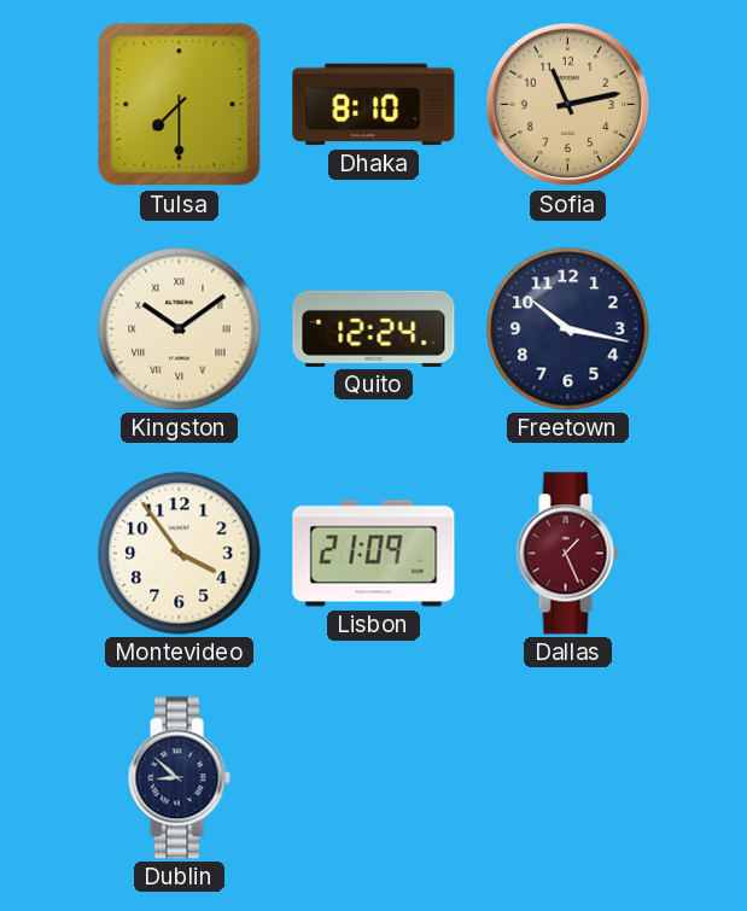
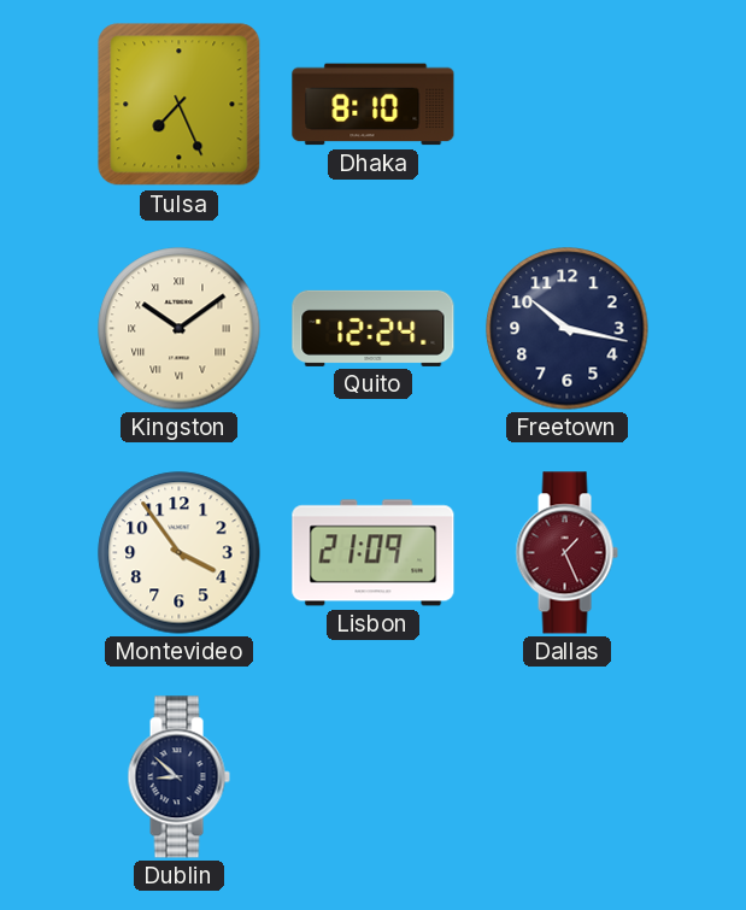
Tulsa: 7:30 -> 7:26 (180, 105)
Sofia: 11:13 -> none (568, 105)
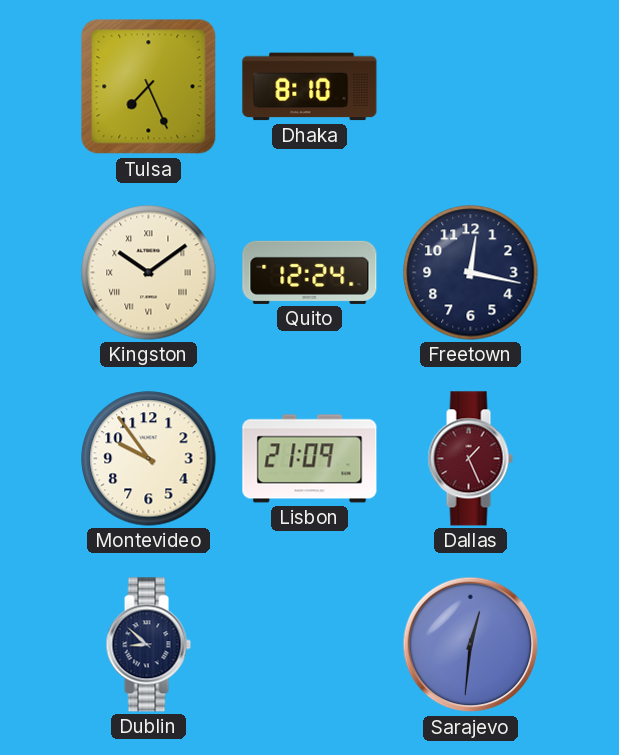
Freetown: 10:17 -> 12:17 (471, 273)
Montevideo: 3:54 -> 9:54 (149, 459)
Sarajevo: none -> 12:31 (471, 645)
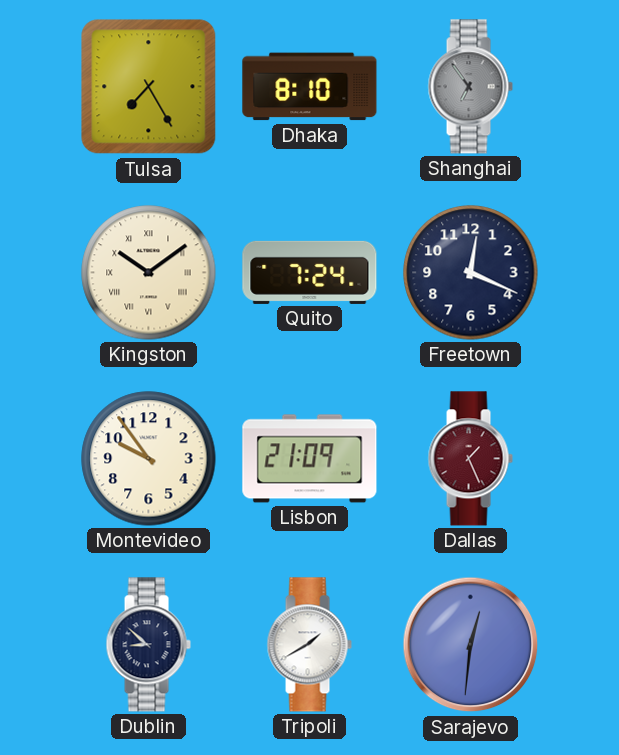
Tulsa: 7:26 -> 7:25 (149, 87)
Shanghai: none -> 6:54 (470, 87)
Quito: 12:24 -> 7:24 (310, 272)
Freetown: 12:17 -> 12:19 (471, 273)
Tripoli: none -> 1:40 (309, 645)
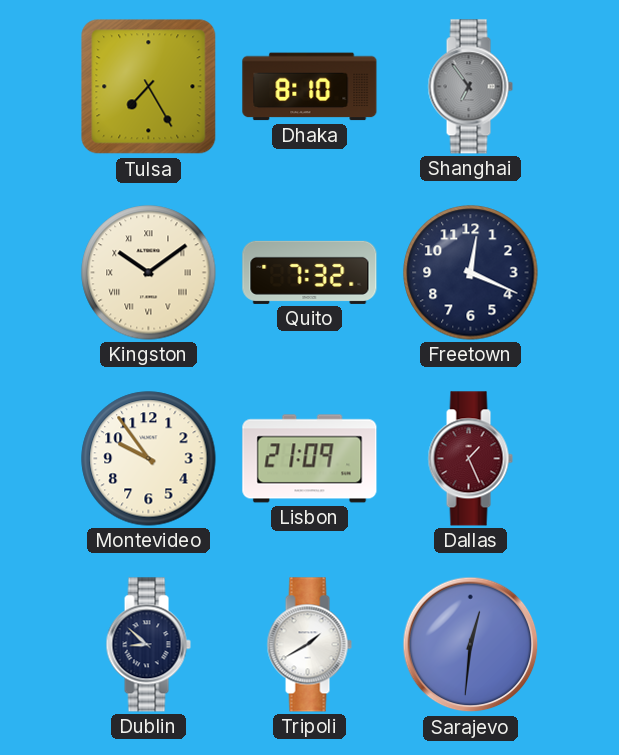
Quito: 7:24 -> 7:32 (310, 272)
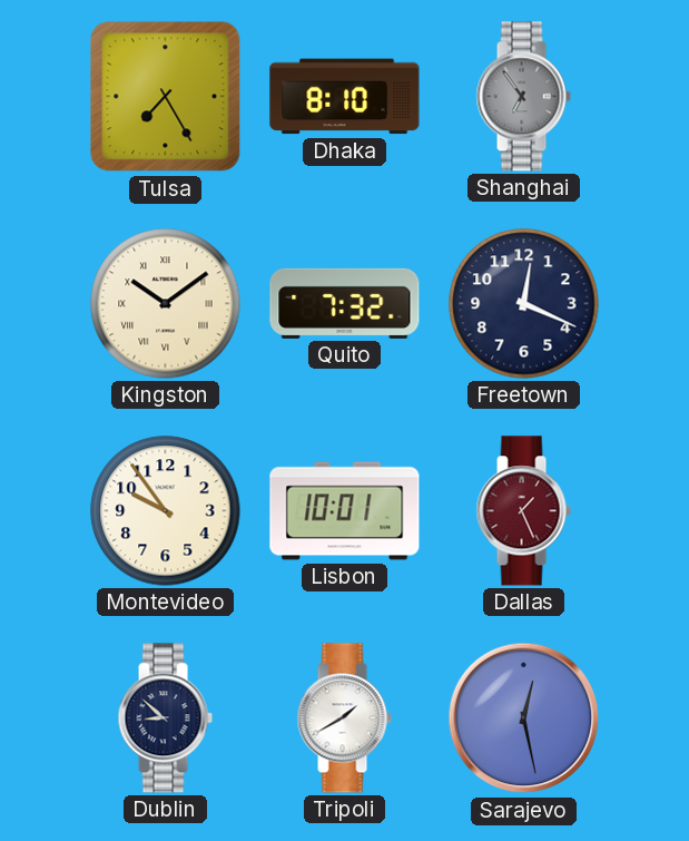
Lisbon: 21:09 -> 10:01 (345, 511)
Sarajevo: 12:31 -> 12:28 (524, 718)
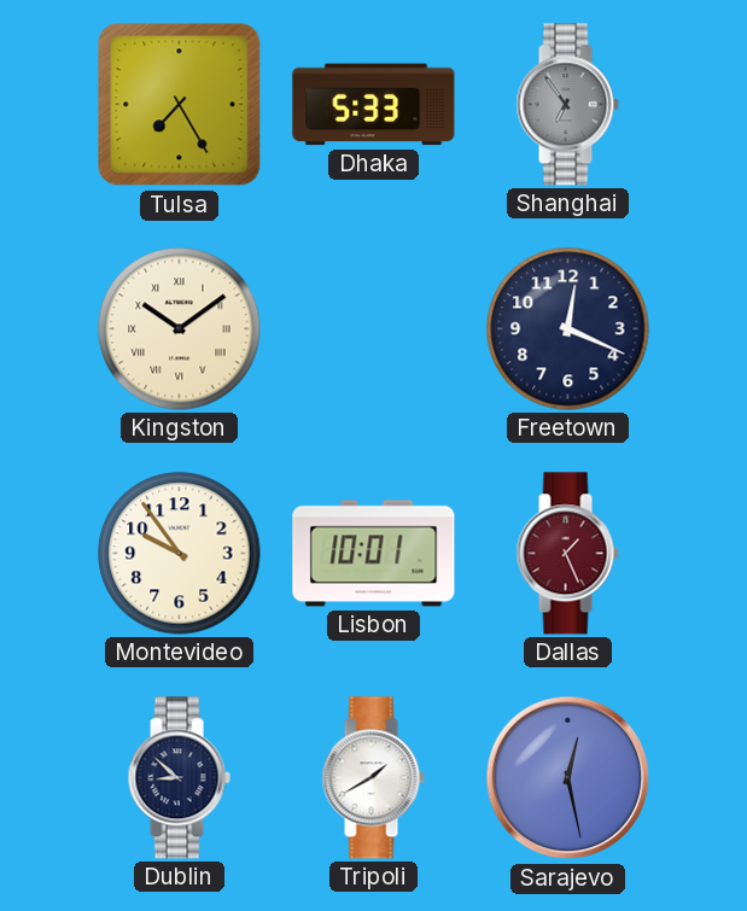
Dhaka: 8:10 -> 5:33 (374, 105)
Quito: 7:32 -> none (345, 303)
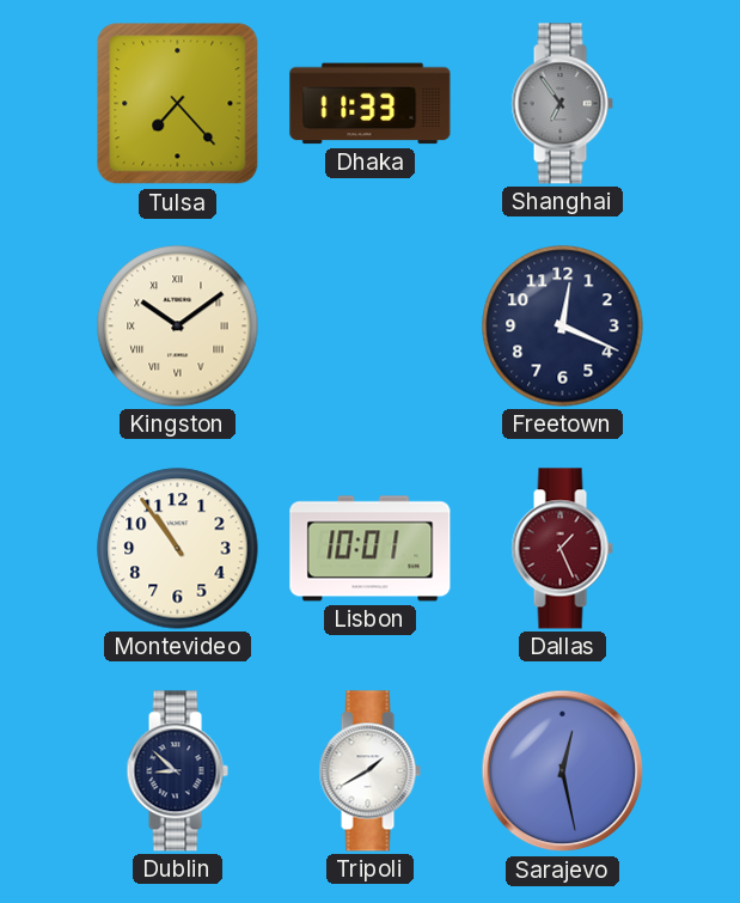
Tulsa: 7:25 -> 7:23 (178, 104)
Dhaka: 5:33 -> 11:33 (371, 104)
Montevideo: 9:54 -> 10:54 (178, 549)
